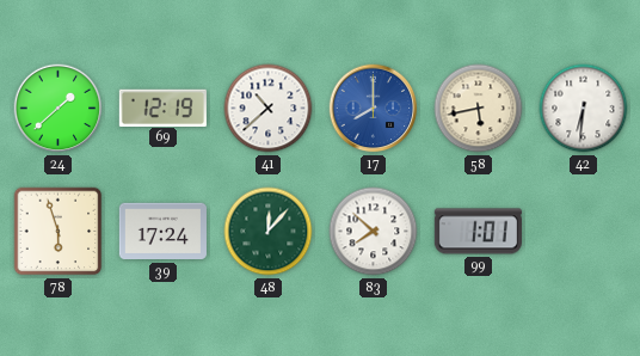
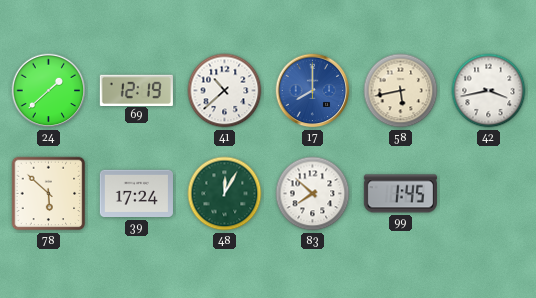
42: 6:31 -> 3:43 (489, 91)
78: 5:57 -> 5:52 (49, 194)
48: 12:07 -> 12:05 (225, 194)
99: 1:01 -> 1:45 (400, 194)
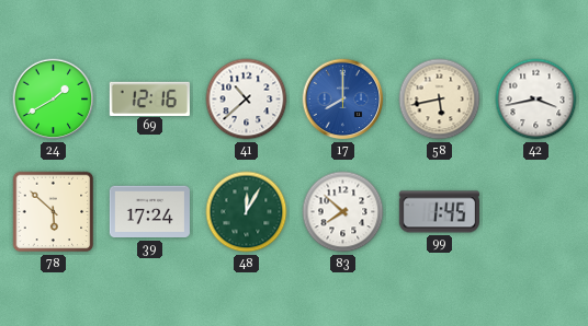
24: 1:38 -> 1:40 (54, 100)
69: 12:19 -> 12:16 (149, 98)
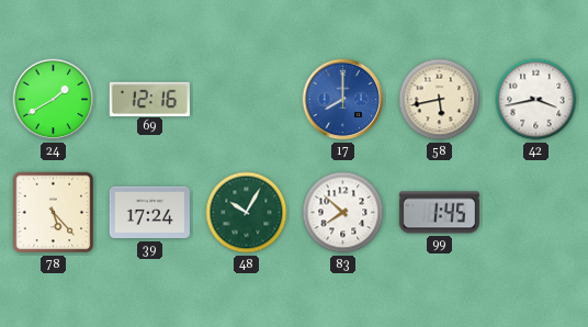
41: 10:38 -> none (247, 100)
78: 5:52 -> 5:23 (54, 213)
48: 12:05 -> 10:05 (247, 213)
